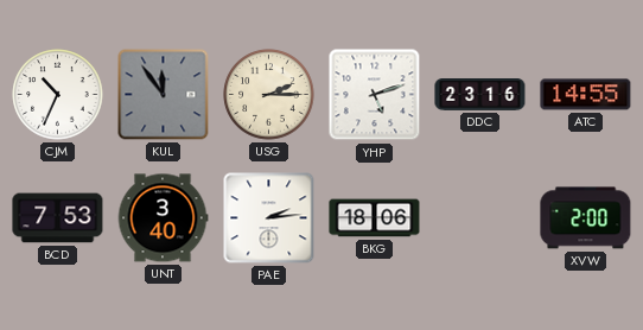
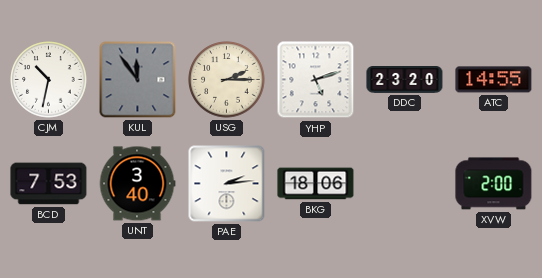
CJM: 10:34 -> 10:32 (49, 80)
DDC: 23:16 -> 23:20 (405, 80)
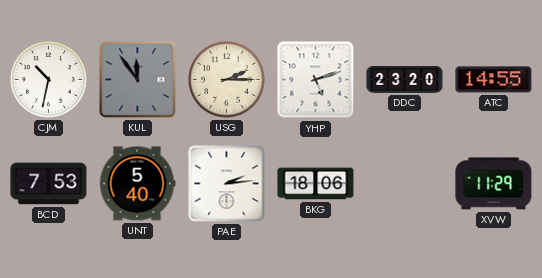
UNT: 3:40 -> 5:40 (137, 184)
XVW: 2:00 -> 11:29 (494, 184)
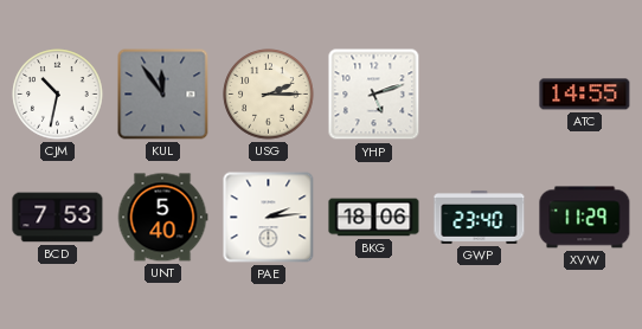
DDC: 23:20 -> none (405, 80)
GWP: none -> 23:40 (480, 217)
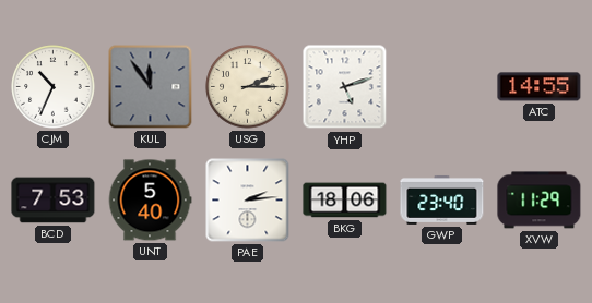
CJM: 10:32 -> 10:34 (54, 87)
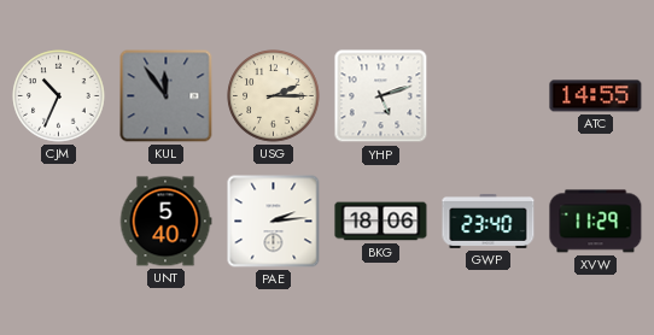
BCD: 7:53 -> none (54, 201)
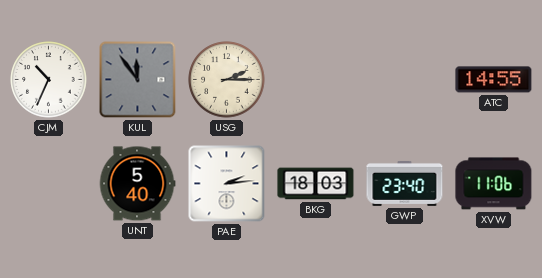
YHP: 5:12 -> none (381, 96)
BKG: 18:06 -> 18:03 (316, 184)
XVW: 11:29 -> 11:06 (494, 184)
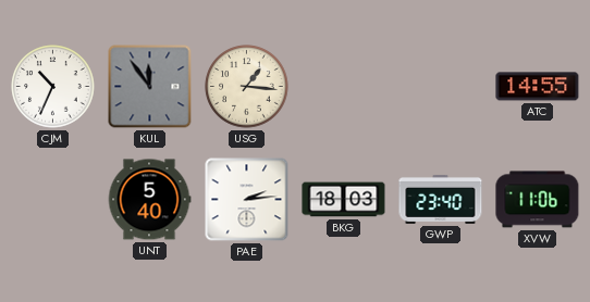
USG: 2:15 -> 1:16 (247, 87)
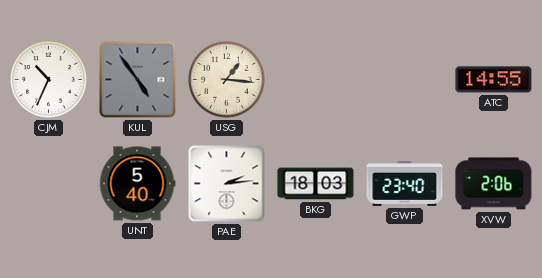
KUL: 11:54 -> 4:54 (138, 80)
XVW: 11:06 -> 2:06 (494, 184)
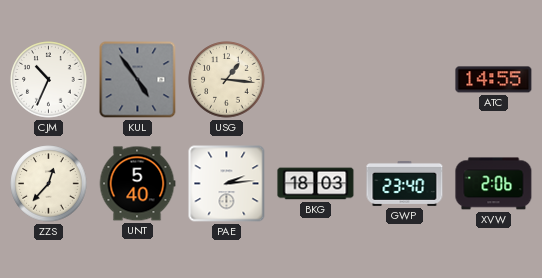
ZZS: none -> 12:37 (49, 184)
